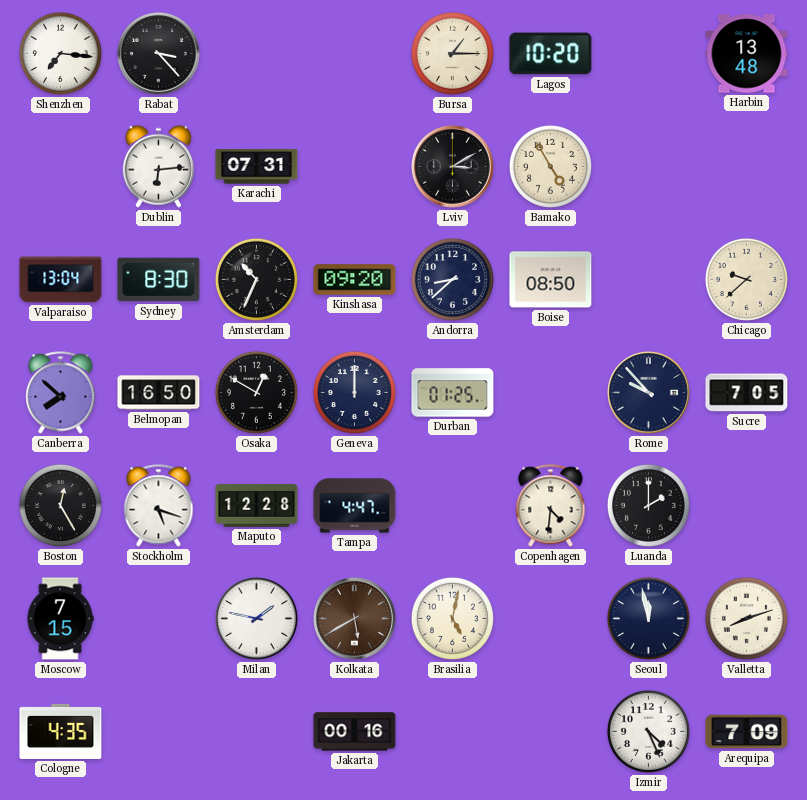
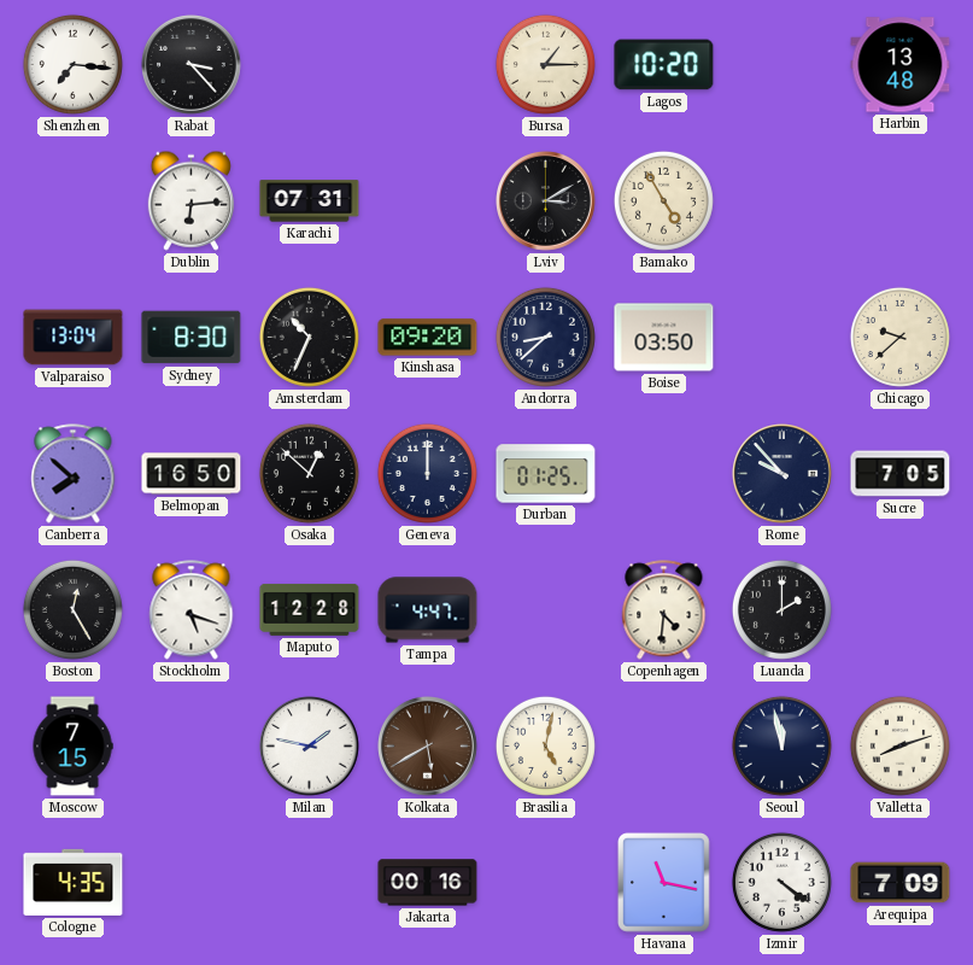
Boise: 08:50 -> 03:50 (664, 338)
Osaka: 12:50 -> 12:52 (309, 473)
Havana: none -> 11:17 (664, 883)
Izmir: 4:26 -> 4:21 (781, 882)
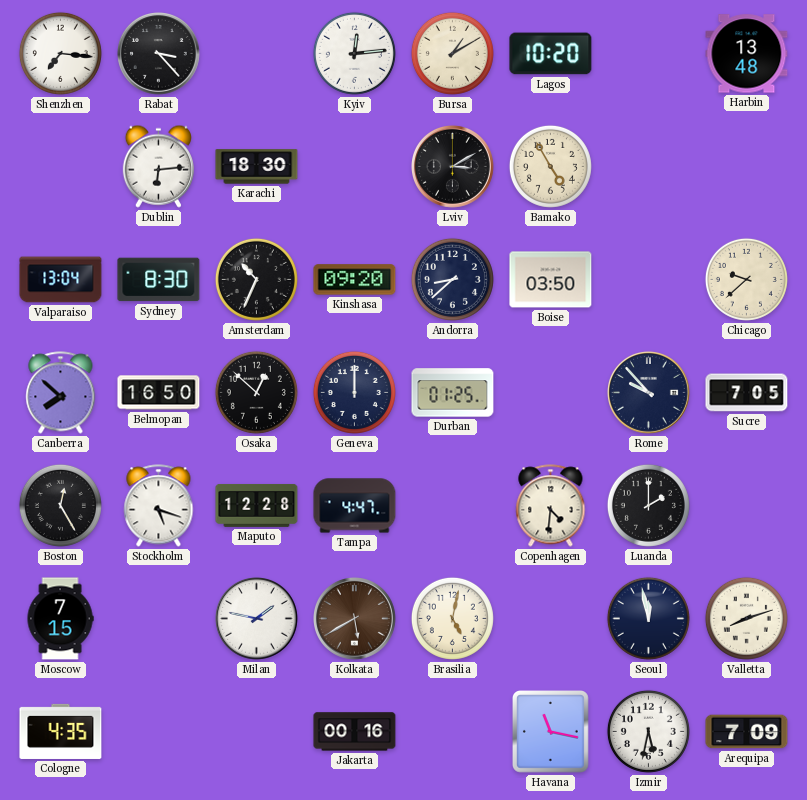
Kyiv: none -> 12:14 (354, 53)
Bursa: 1:15 -> 1:10 (452, 53)
Karachi: 07:31 -> 18:30 (257, 167)
Izmir: 4:21 -> 5:32 (648, 731)
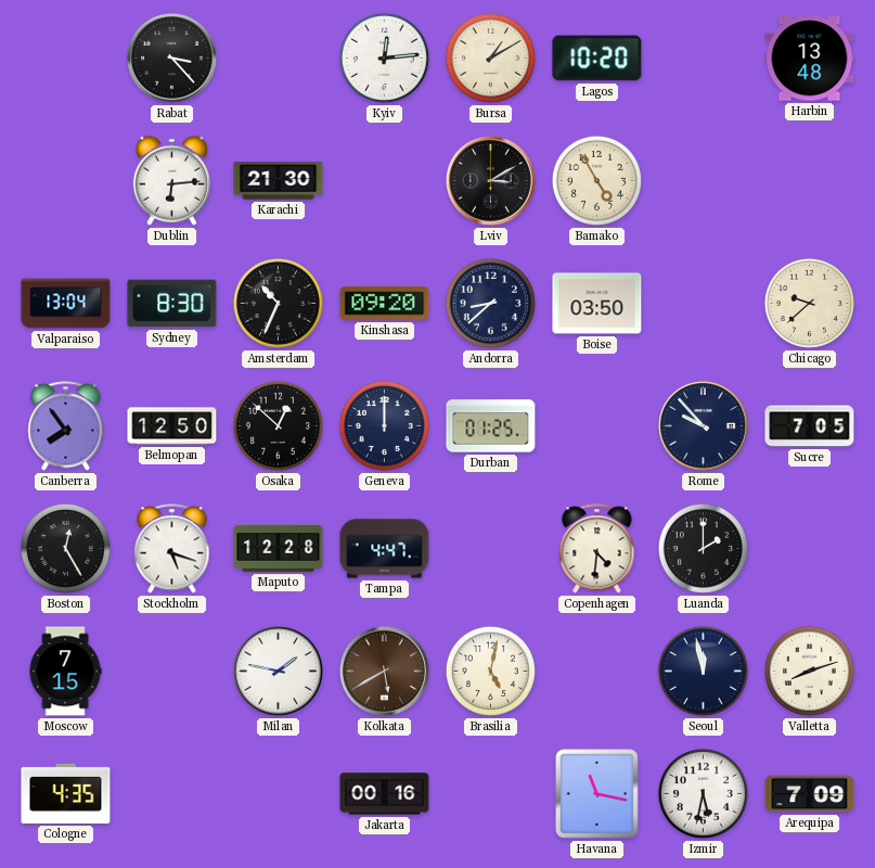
Shenzhen: 7:16 -> none (60, 53)
Karachi: 18:30 -> 21:30 (279, 181)
Canberra: 7:52 -> 7:54 (66, 426)
Belmopan: 16:50 -> 12:50 (172, 426)
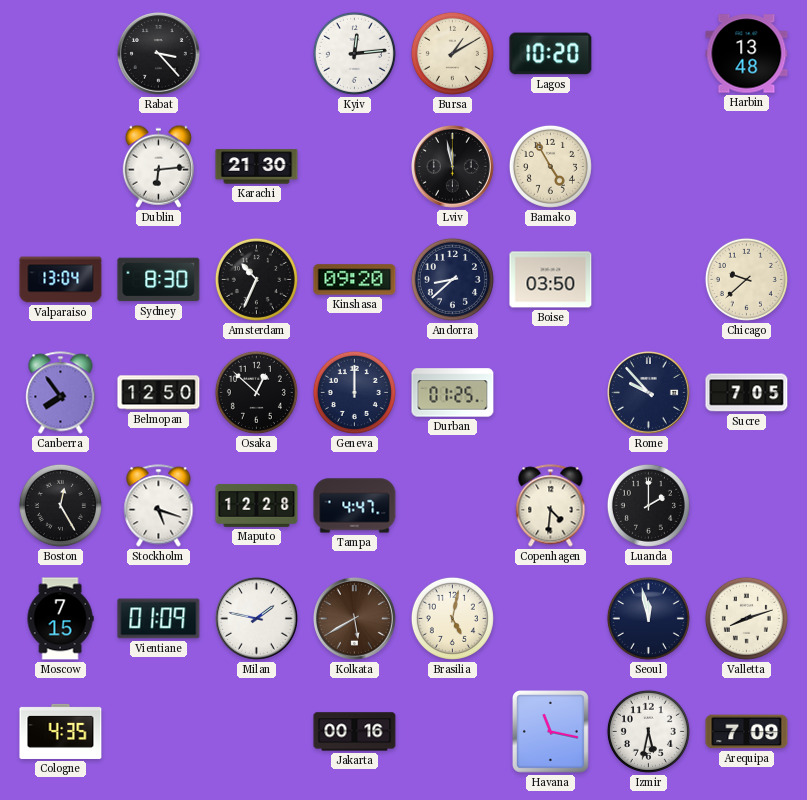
Lviv: 3:10 -> 11:58 (453, 167)
Vientiane: none -> 01:09 (159, 619)
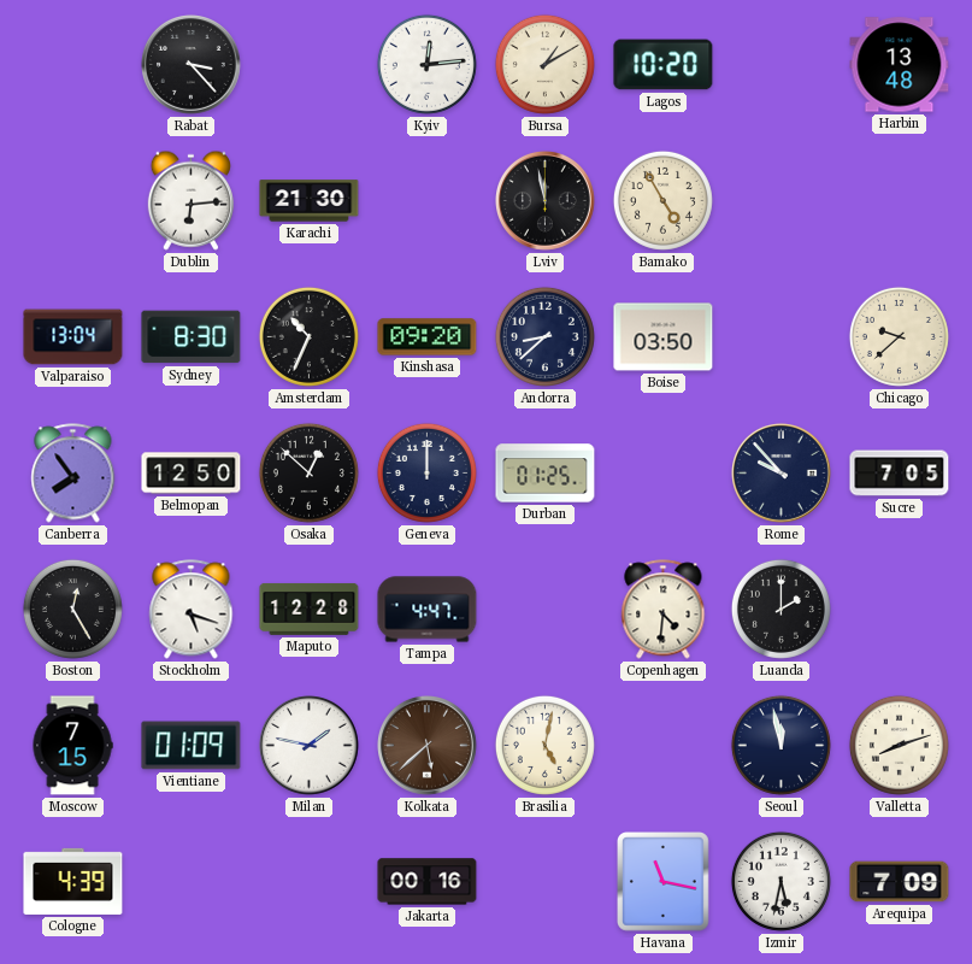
Kolkata: 5:40 -> 5:38 (428, 746)
Cologne: 4:35 -> 4:39 (73, 881)
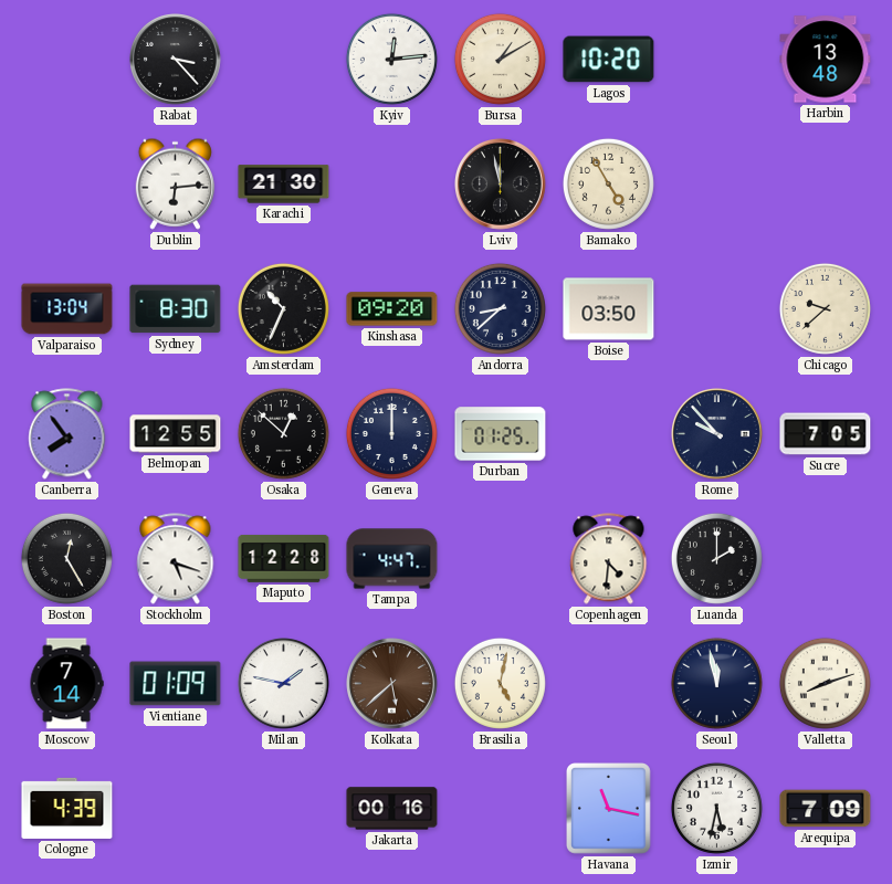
Belmopan: 12:50 -> 12:55 (176, 434)
Moscow: 7:15 -> 7:14 (66, 684)
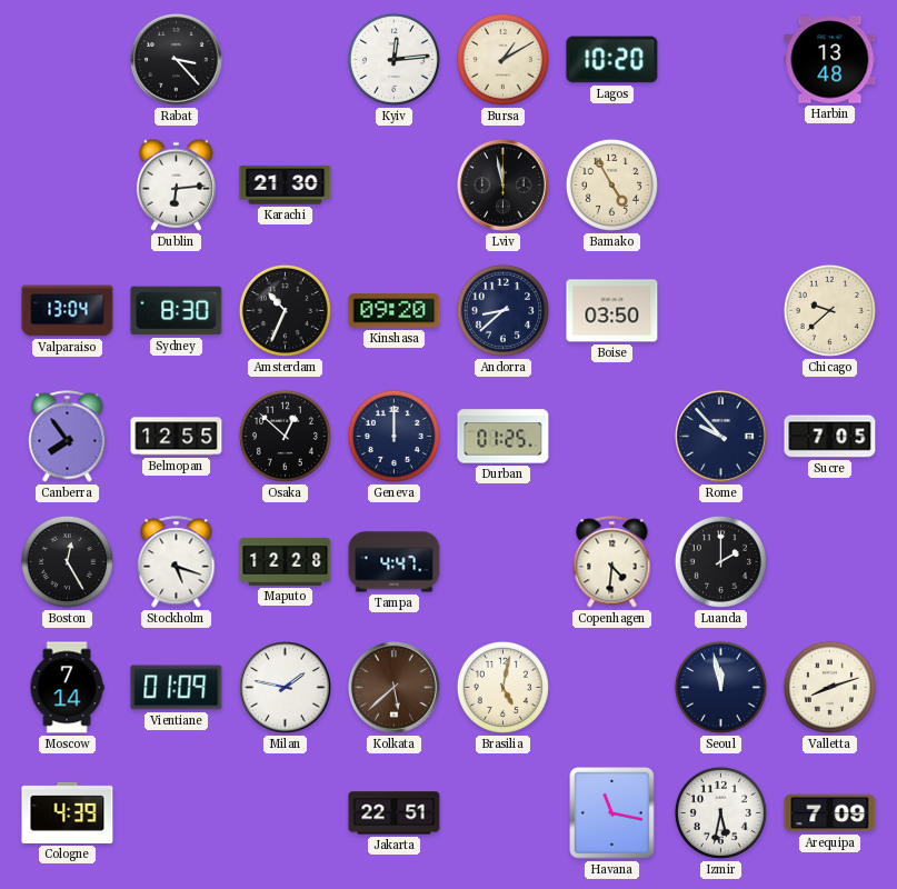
Jakarta: 00:16 -> 22:51 (395, 813)
